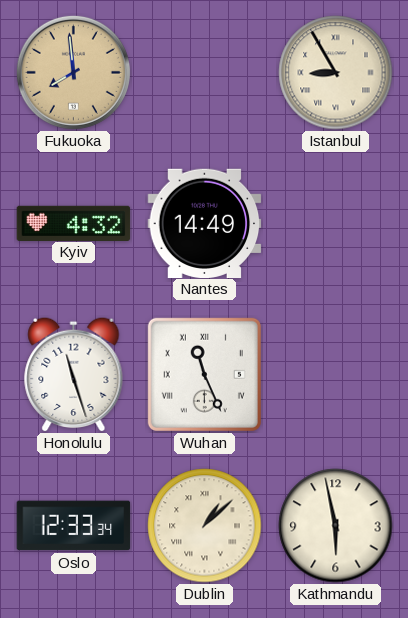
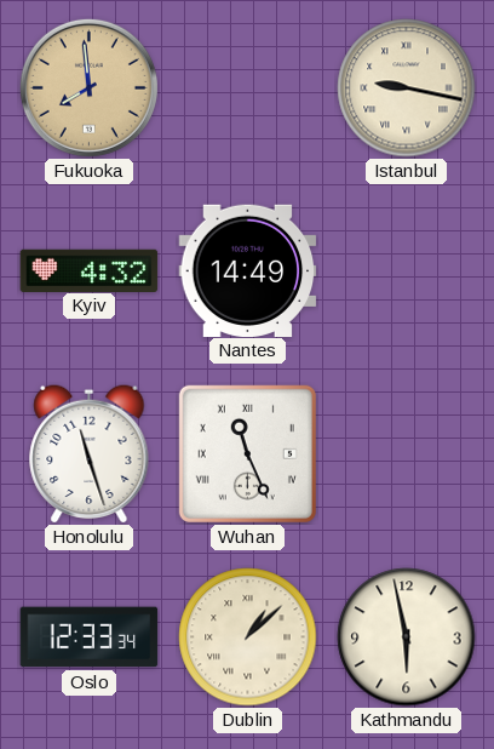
Istanbul: 8:55 -> 9:17 (407, 88)
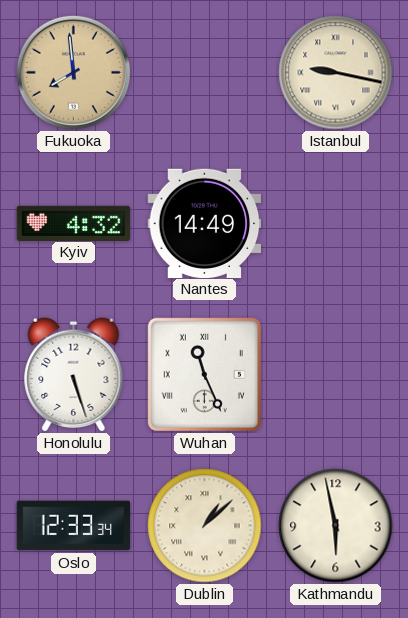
Honolulu: 11:27 -> 5:27 (74, 374)
